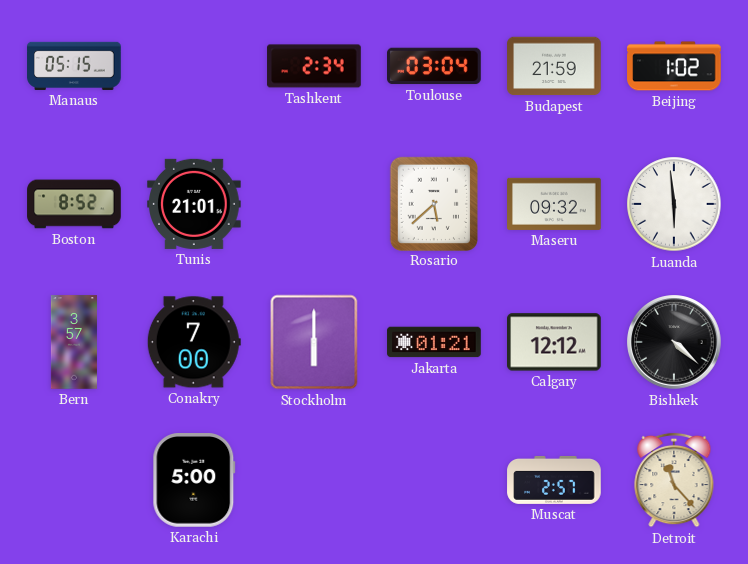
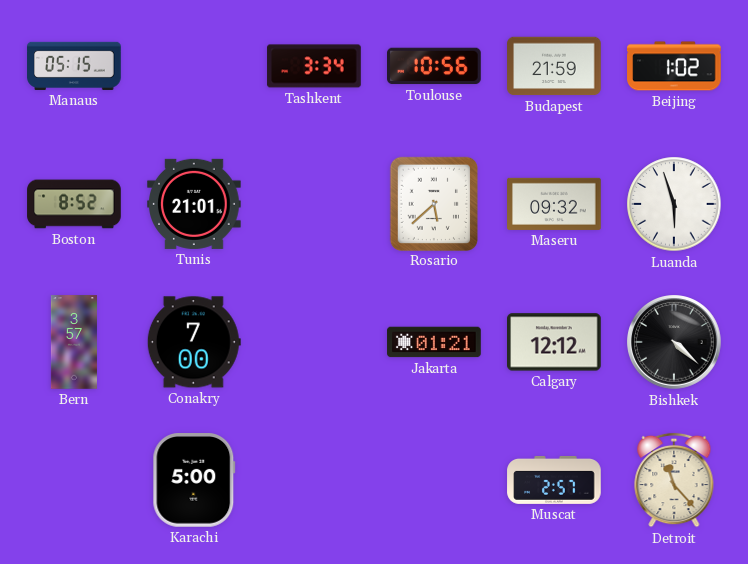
Tashkent: 2:34 -> 3:34 (314, 66)
Toulouse: 03:04 -> 10:56 (435, 66)
Luanda: 5:59 -> 5:57 (674, 204)
Stockholm: 6:00 -> none (314, 342)
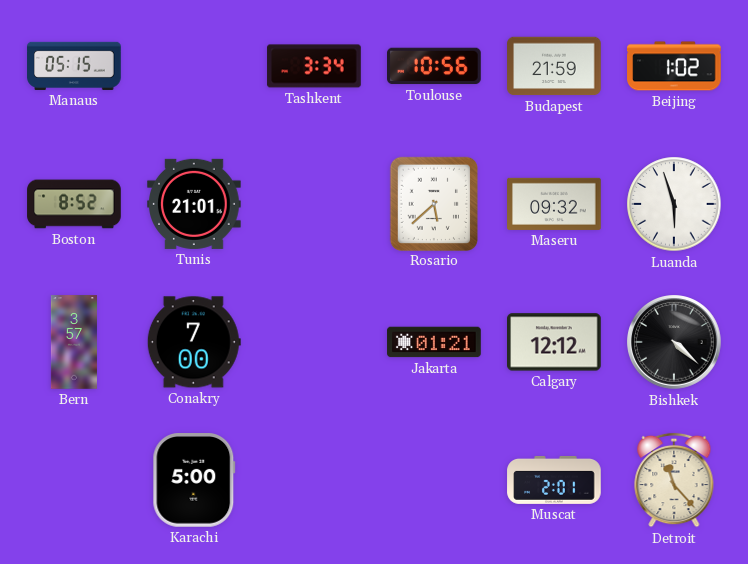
Muscat: 2:57 -> 2:01 (554, 480)
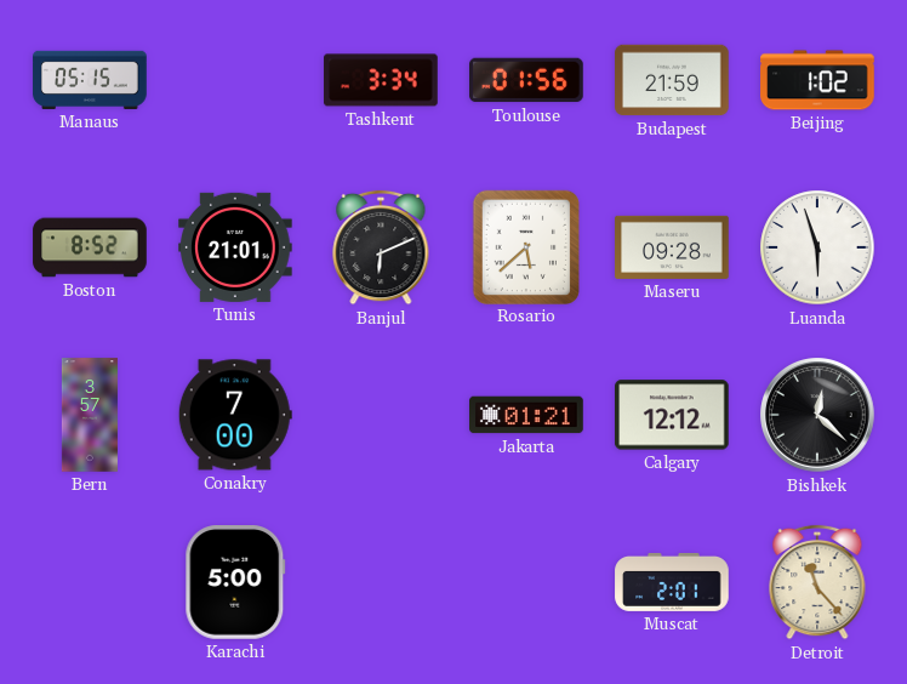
Toulouse: 10:56 -> 01:56 (527, 80)
Banjul: none -> 6:11 (381, 247)
Maseru: 09:32 -> 09:28 (672, 247)
Bishkek: 4:22 -> 12:22 (817, 415)
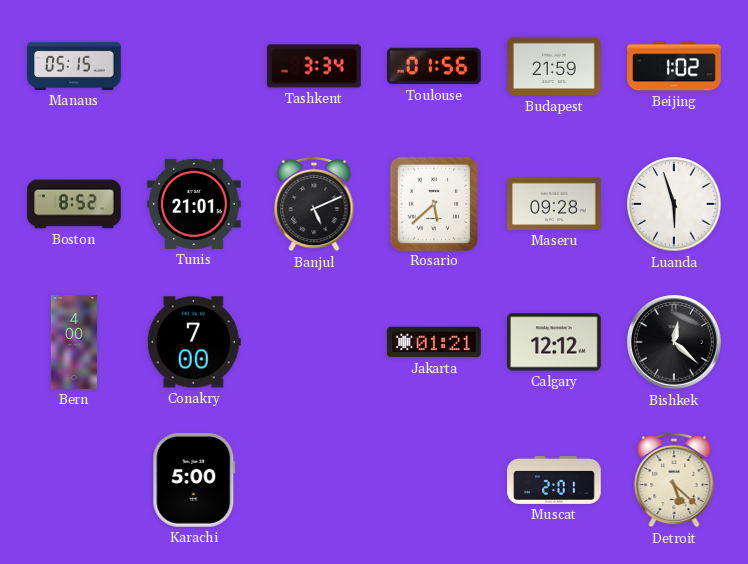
Banjul: 6:11 -> 5:11 (314, 204)
Bern: 3:57 -> 4:00 (74, 342)
Detroit: 11:23 -> 5:22 (674, 480)
